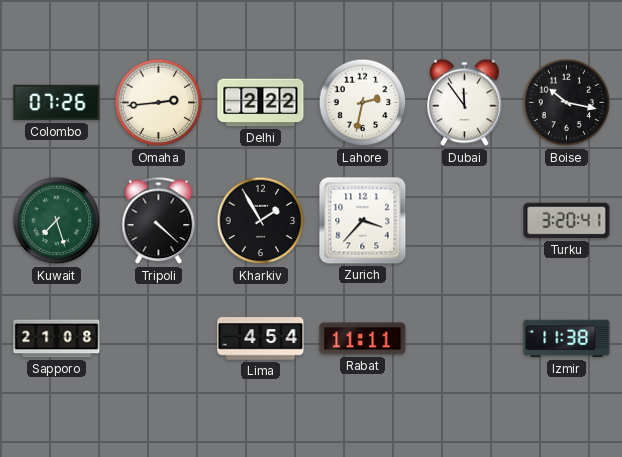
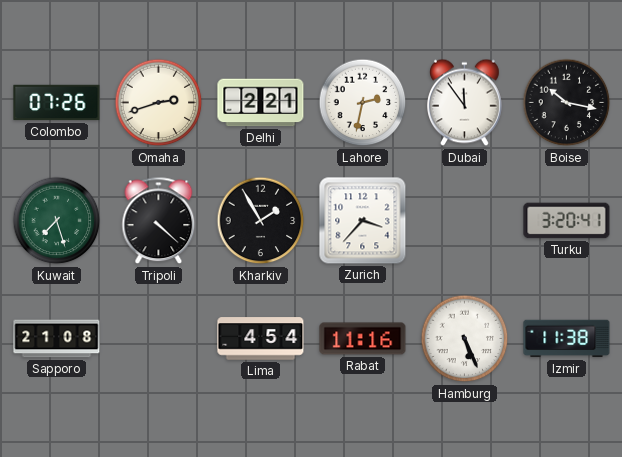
Omaha: 2:44 -> 2:42 (159, 103)
Delhi: 2:22 -> 2:21 (261, 103)
Rabat: 11:11 -> 11:16 (363, 339)
Hamburg: none -> 5:26 (465, 339)
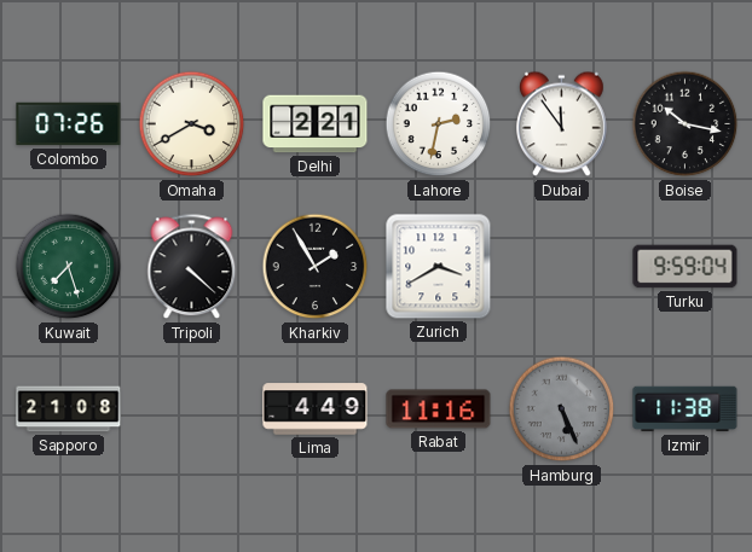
Omaha: 2:42 -> 3:40 (192, 124)
Zurich: 3:37 -> 3:40 (439, 267)
Turku: 3:20 -> 9:59 (686, 267)
Lima: 4:54 -> 4:49 (316, 409)
Hamburg dial: white -> grey (562, 409)
